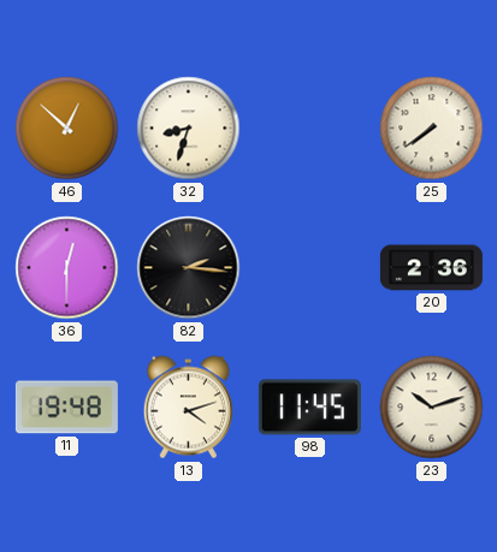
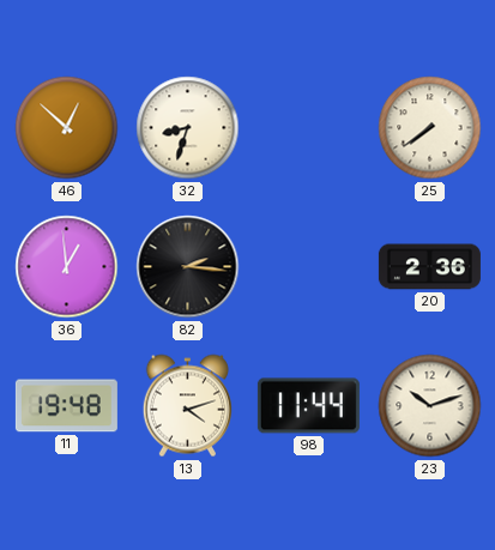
36: 12:30 -> 12:59 (67, 267)
98: 11:45 -> 11:44 (308, 406)
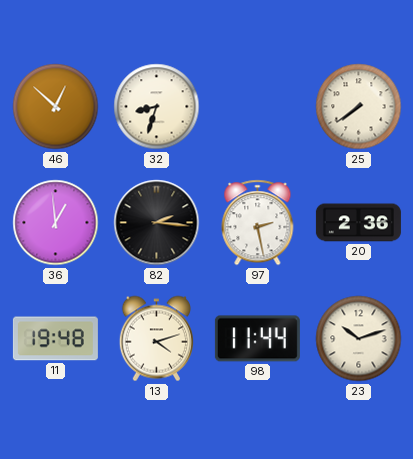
97: none -> 2:28 (258, 223)
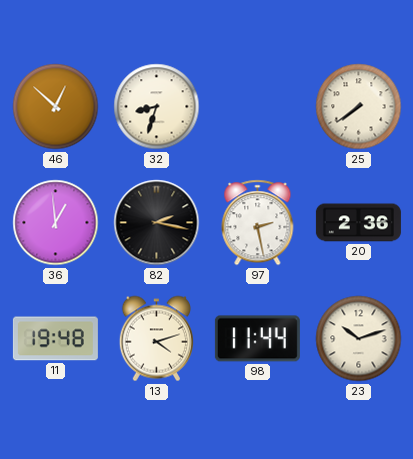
82: 2:16 -> 2:17 (157, 223)
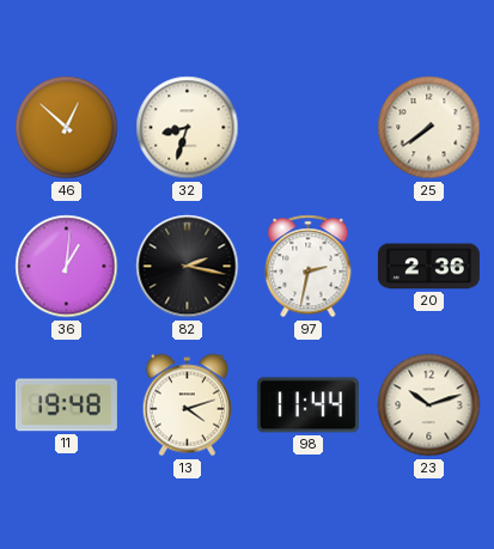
36: 12:59 -> 1:01 (67, 267)
97: 2:28 -> 2:32 (309, 267)
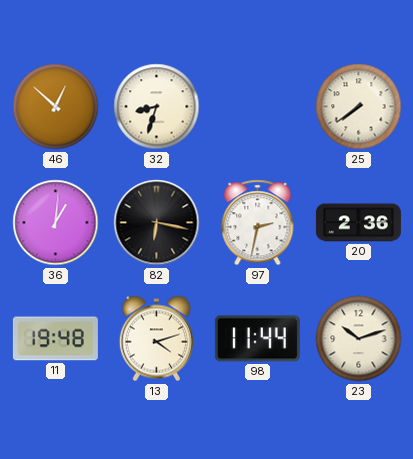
82: 2:17 -> 6:17 (157, 223)
